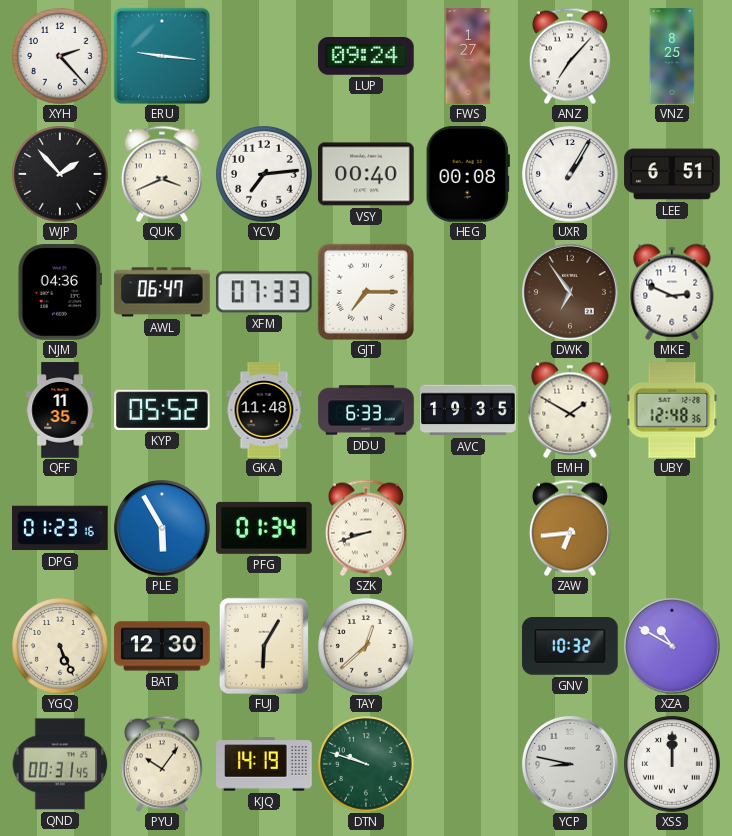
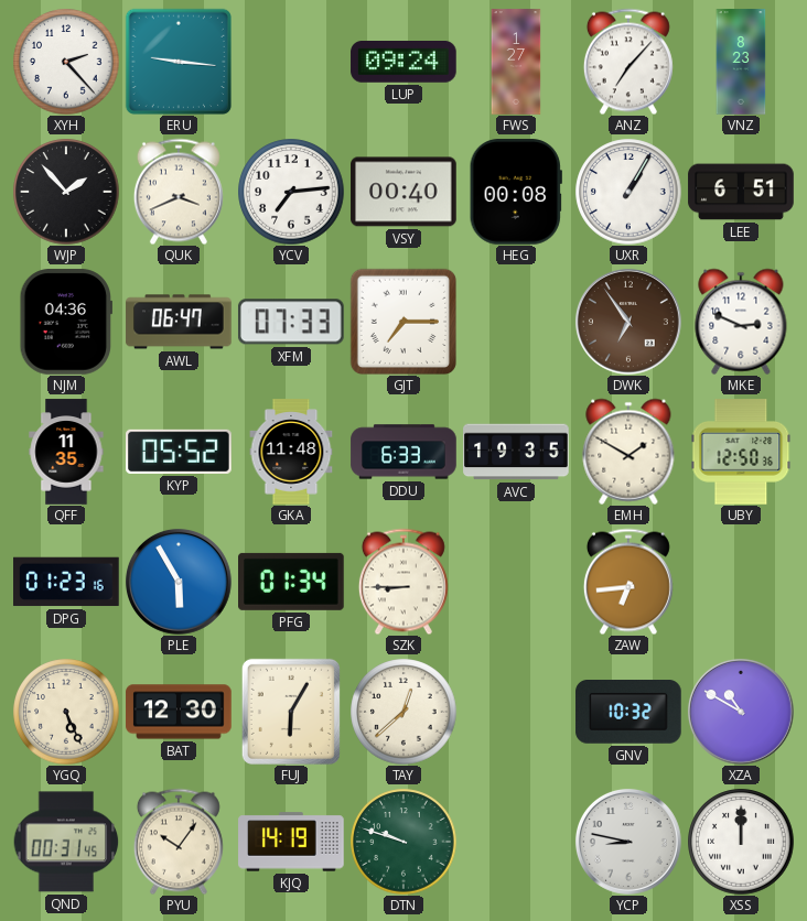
VNZ: 8:25 -> 8:23 (741, 62)
UBY: 12:48 -> 12:50 (741, 452)
SZK: 8:42 -> 8:45 (403, 582)
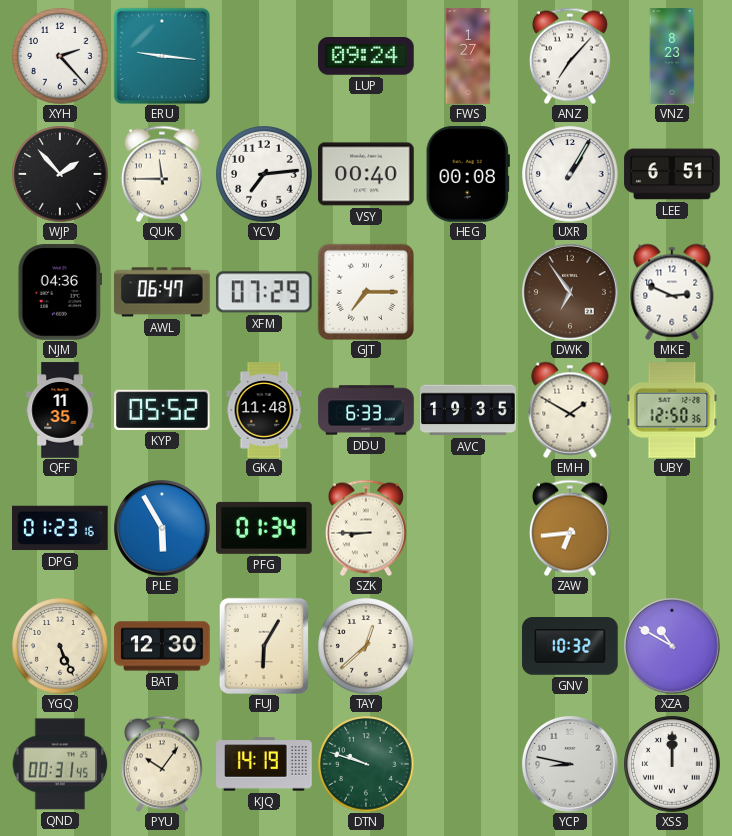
QUK: 3:41 -> 11:45 (162, 174)
XFM: 07:33 -> 07:29 (264, 292)
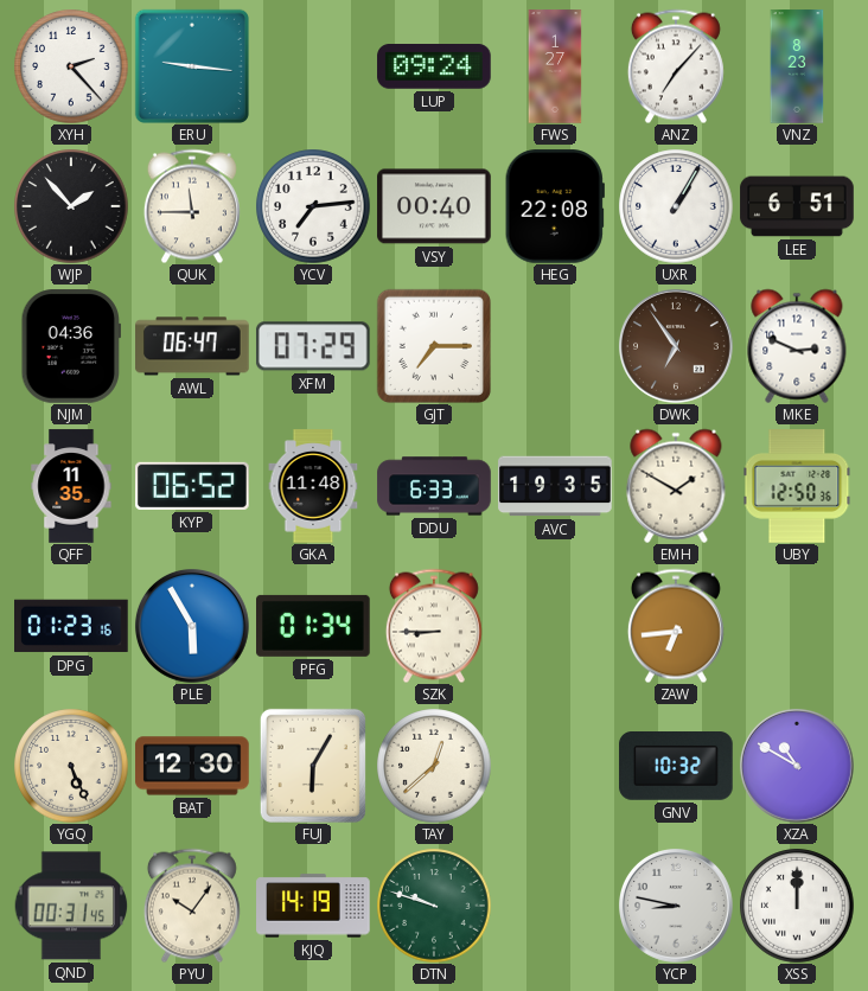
HEG: 00:08 -> 22:08 (555, 206)
KYP: 05:52 -> 06:52 (192, 486)
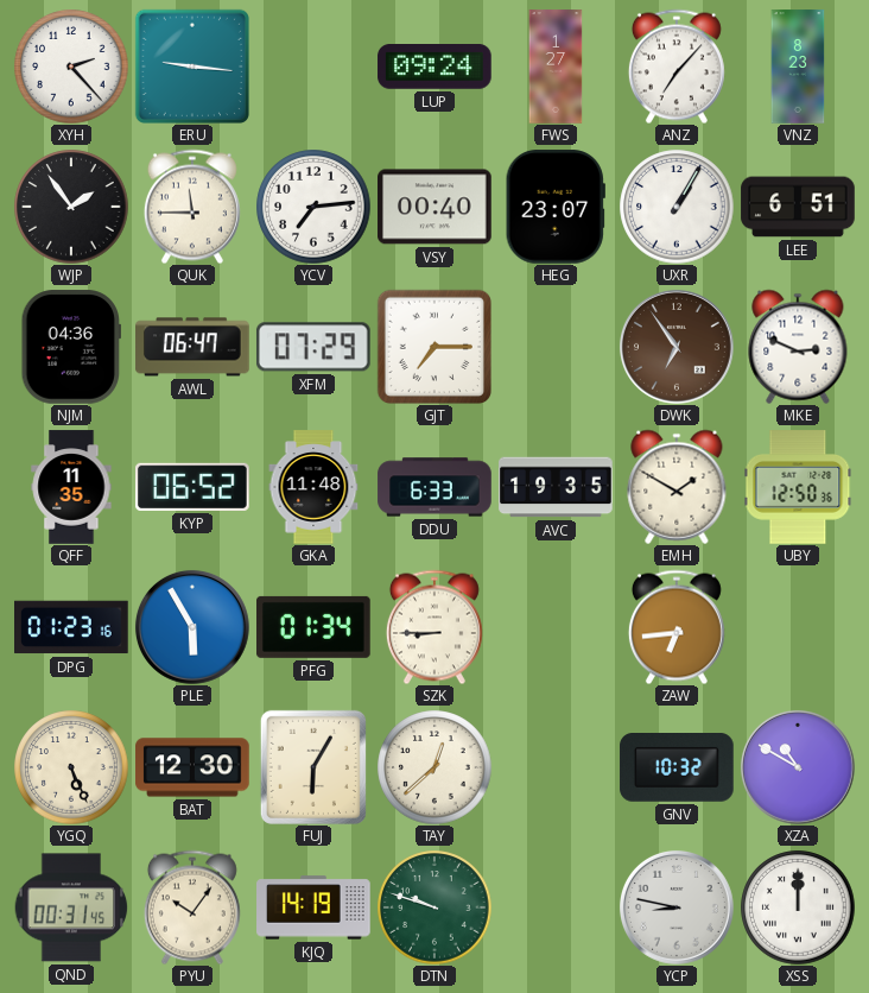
WJP: 1:53 -> 1:54 (71, 207)
HEG: 22:08 -> 23:07 (556, 207)
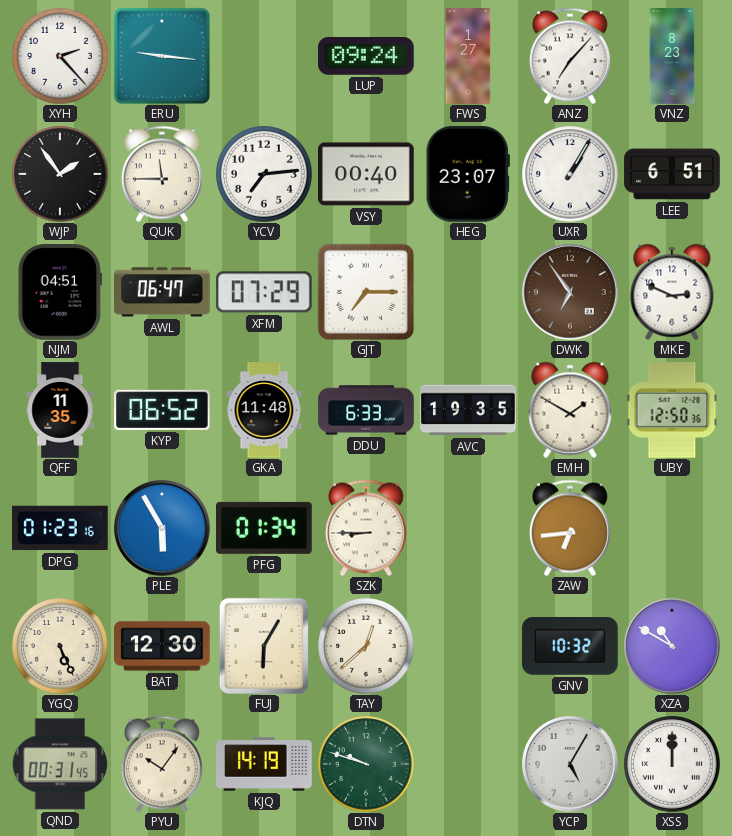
NJM: 04:36 -> 04:51 (59, 292)
YCP: 8:47 -> 5:05 (570, 764)
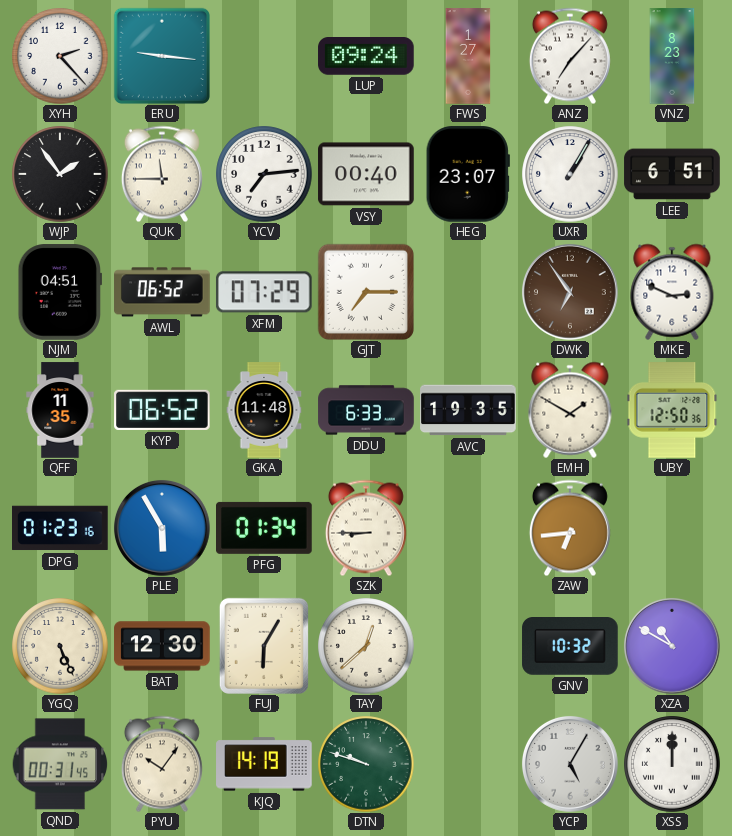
AWL: 06:47 -> 06:52 (162, 292)
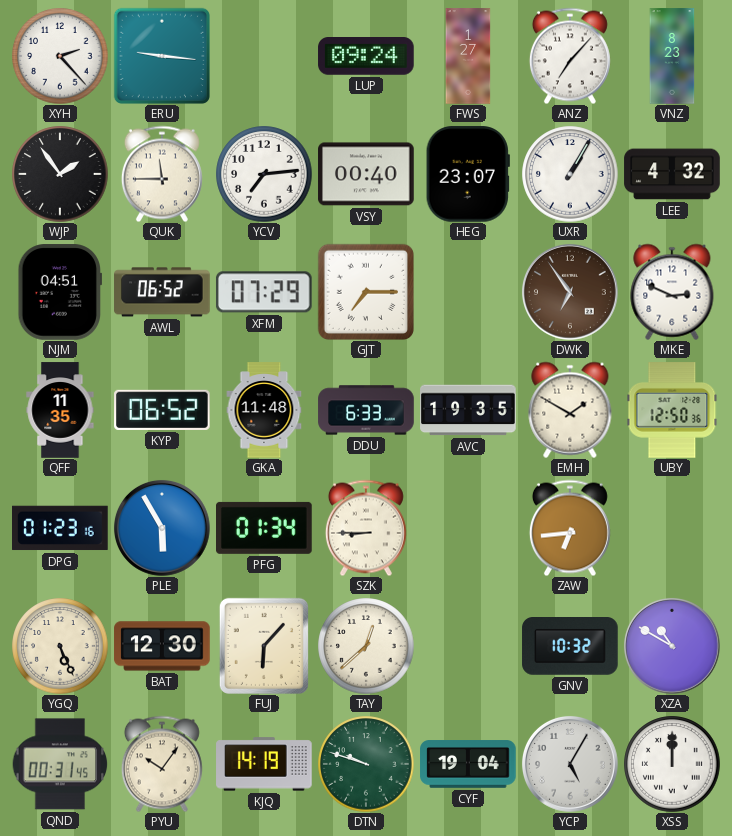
LEE: 6:51 -> 4:32 (672, 174)
FUJ: 6:05 -> 6:07 (264, 646)
CYF: none -> 19:04 (468, 764)
